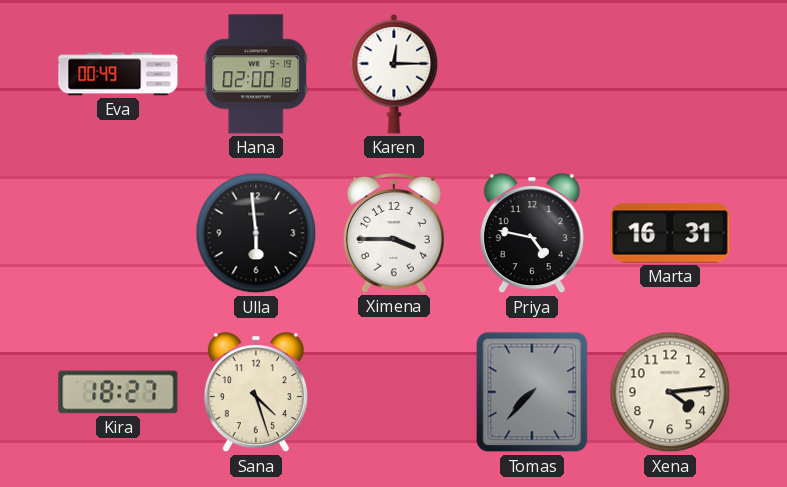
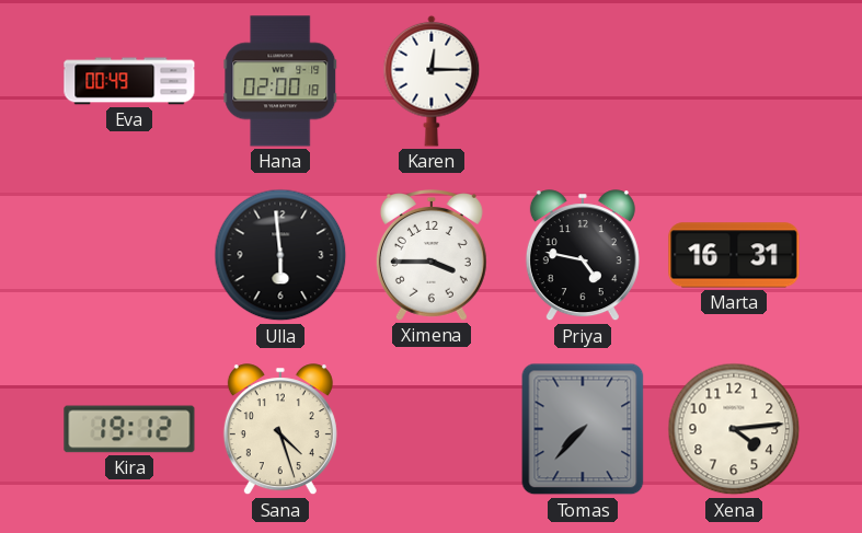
Kira: 18:27 -> 19:12 (129, 429)
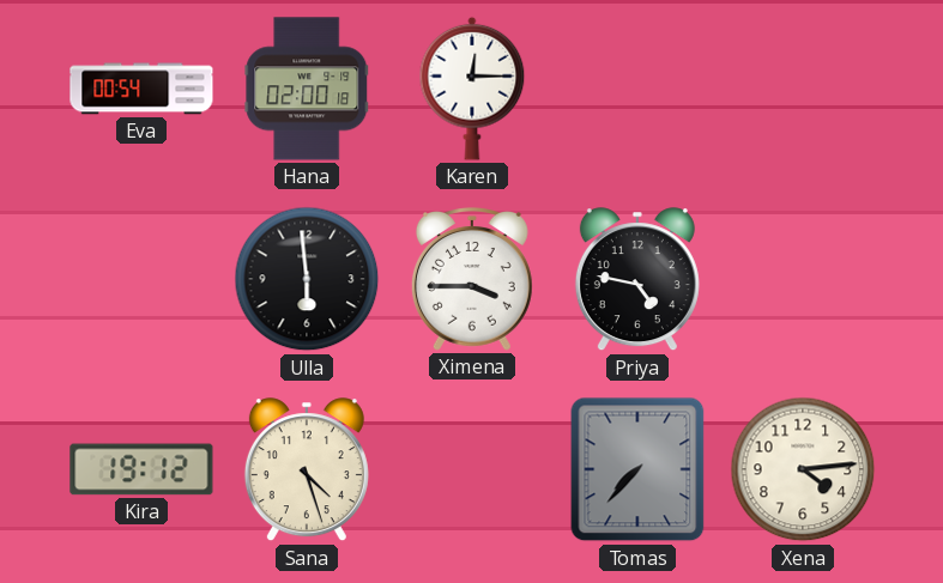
Eva: 00:49 -> 00:54 (141, 89)
Marta: 16:31 -> none (734, 255)
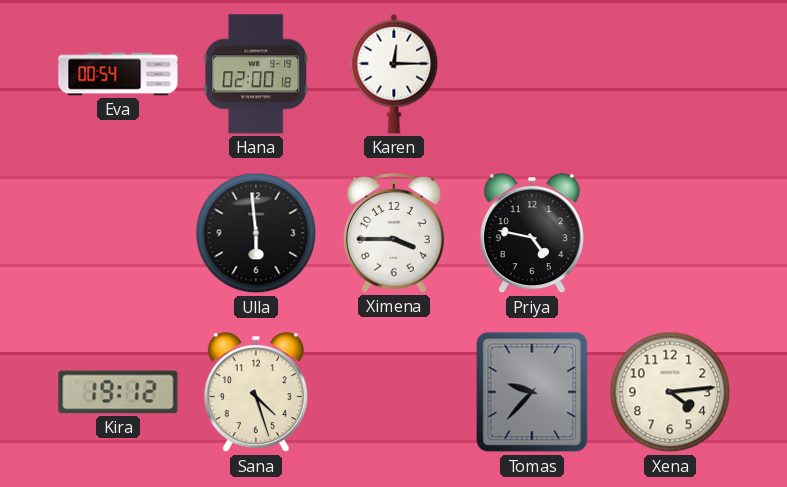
Tomas: 7:37 -> 9:37 (532, 392)
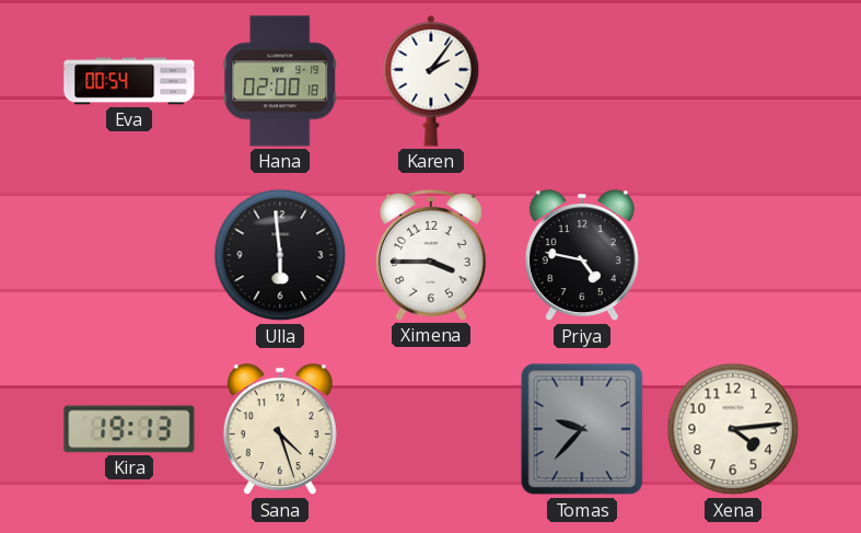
Karen: 12:15 -> 2:06 (431, 81)
Kira: 19:12 -> 19:13 (129, 429)
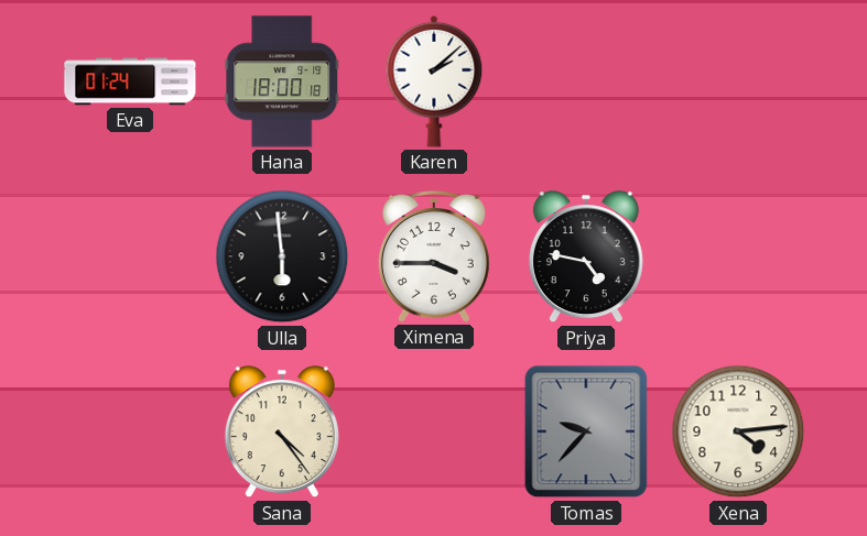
Eva: 00:54 -> 01:24 (130, 81)
Hana: 02:00 -> 18:00 (282, 81)
Karen: 2:06 -> 2:08 (434, 81)
Kira: 19:13 -> none (129, 429)
Sana: 4:27 -> 4:24 (282, 433)
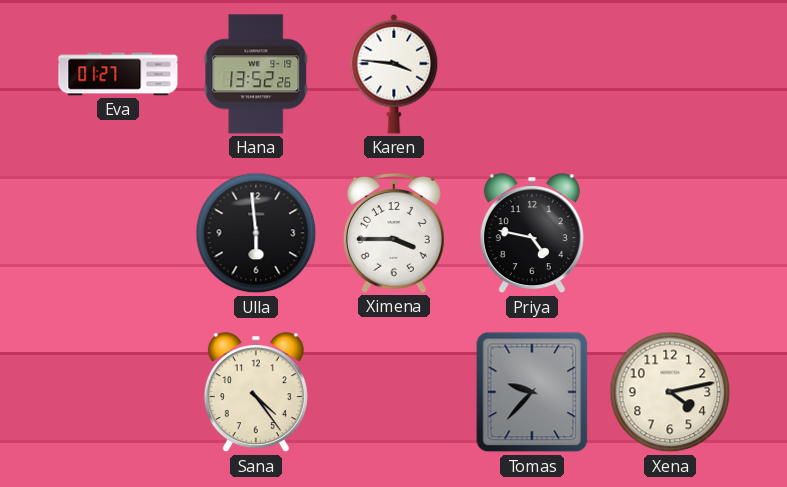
Eva: 01:24 -> 01:27 (118, 74)
Hana: 18:00 -> 13:52 (256, 74)
Karen: 2:08 -> 3:46 (394, 74)
Xena: 4:14 -> 4:13 (670, 392)
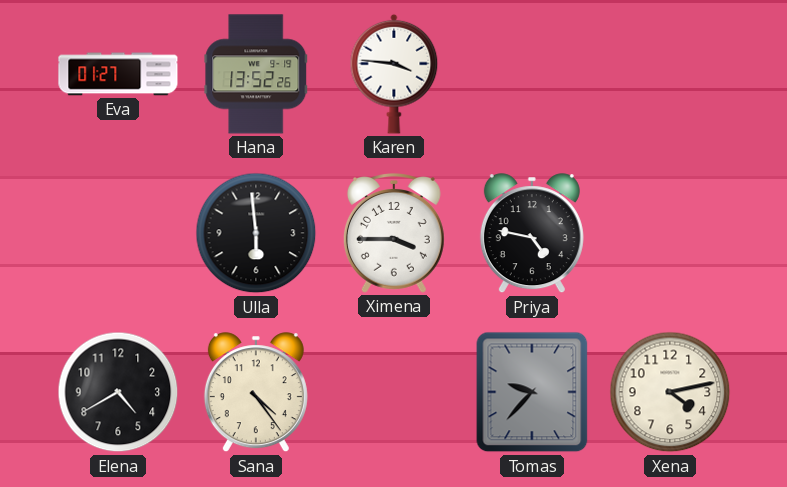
Elena: none -> 4:40 (118, 392)
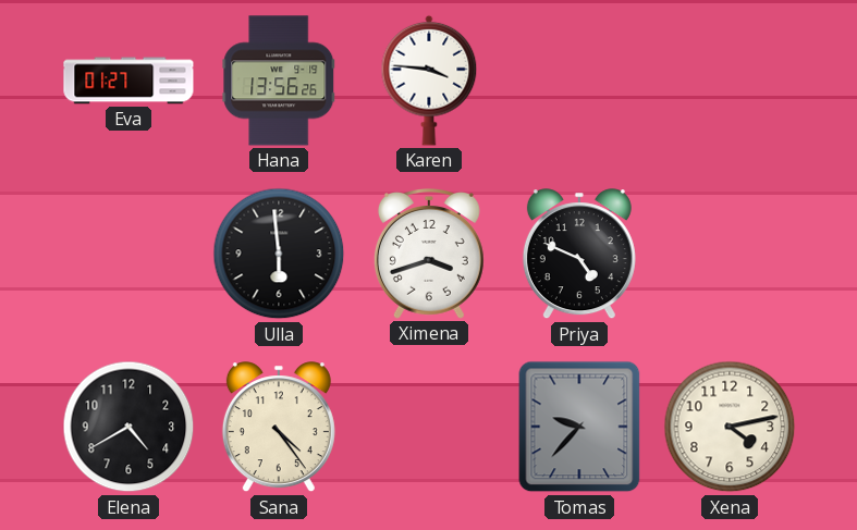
Hana: 13:52 -> 13:56 (279, 81)
Ximena: 3:45 -> 3:42 (429, 255)
Priya: 4:47 -> 4:49 (579, 255)
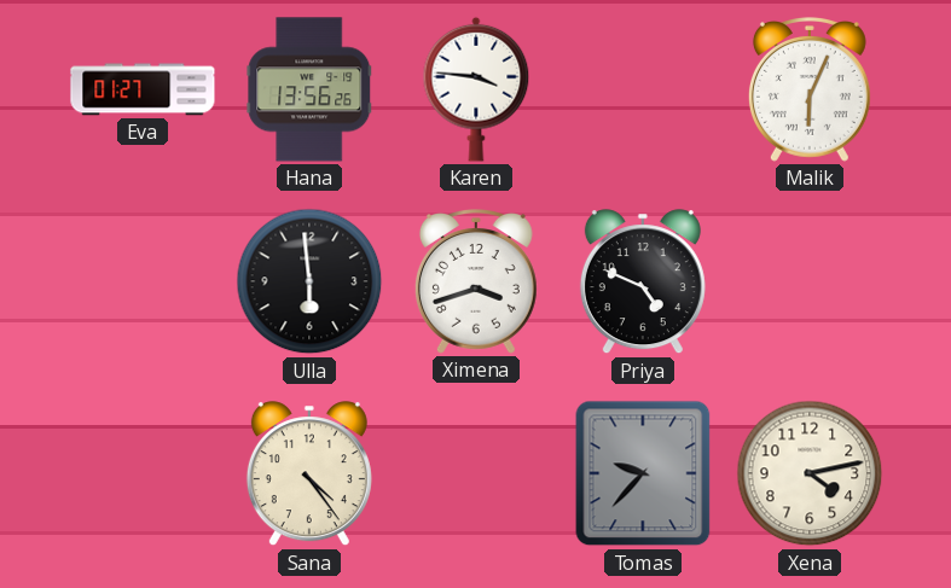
Malik: none -> 6:04 (810, 91)
Elena: 4:40 -> none (128, 427)
